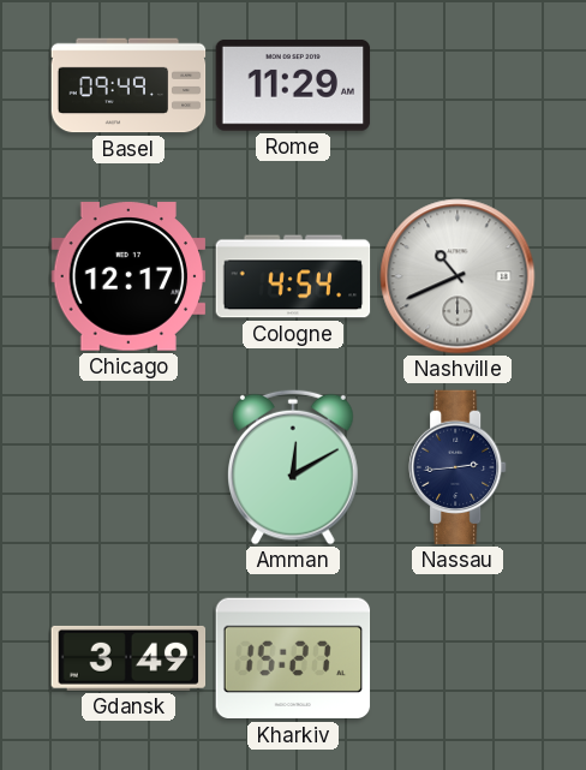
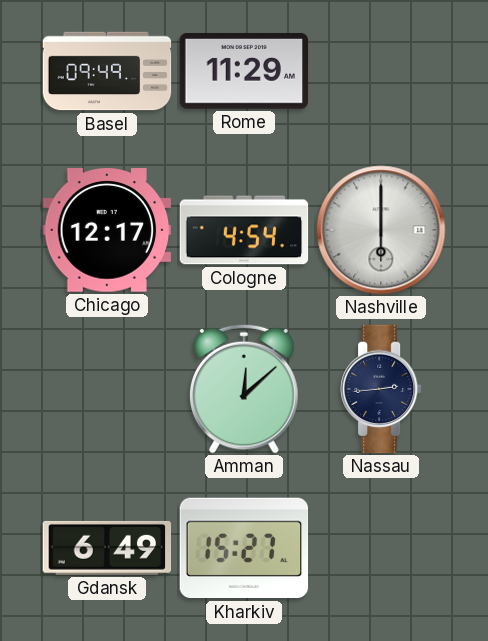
Nashville: 10:41 -> 6:00 (381, 230)
Amman: 12:10 -> 12:08 (245, 389)
Gdansk: 3:49 -> 6:49 (107, 548)
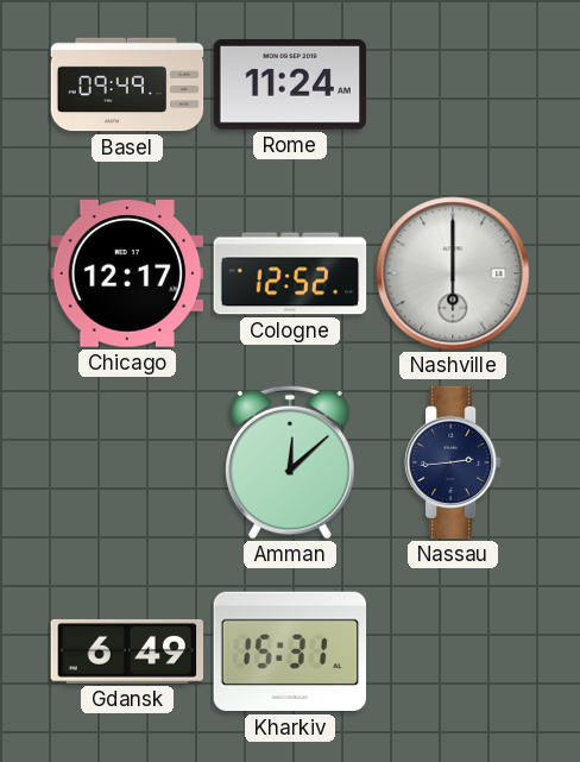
Rome: 11:29 -> 11:24 (290, 84)
Cologne: 4:54 -> 12:52 (290, 273)
Kharkiv: 15:27 -> 15:31 (290, 651)
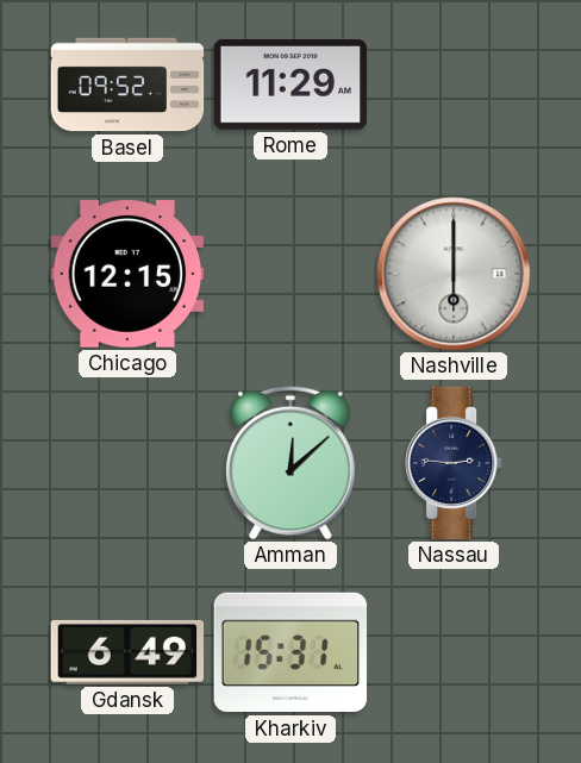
Basel: 09:49 -> 09:52 (127, 85)
Rome: 11:24 -> 11:29 (290, 85)
Chicago: 12:17 -> 12:15 (127, 274)
Cologne: 12:52 -> none (290, 273)
Nassau: 2:44 -> 2:46 (455, 463)
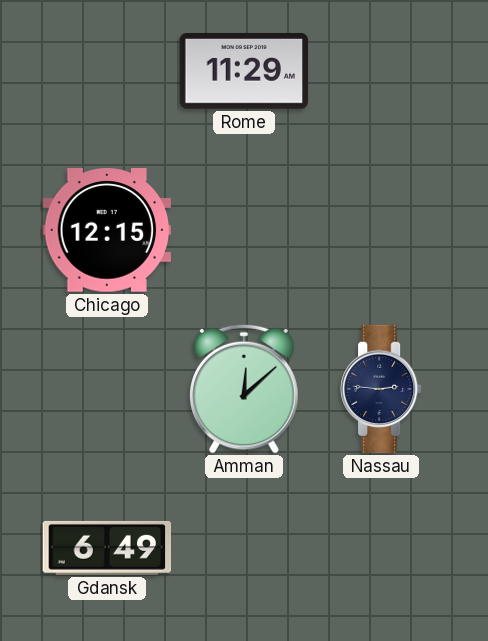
Basel: 09:52 -> none (127, 85)
Nashville: 6:00 -> none (454, 274)
Kharkiv: 15:31 -> none (290, 652)
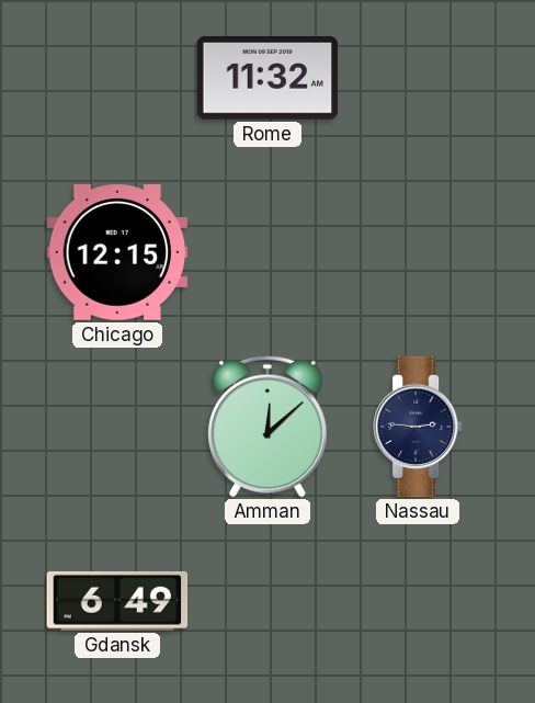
Rome: 11:29 -> 11:32 (267, 78)
